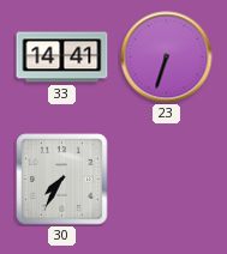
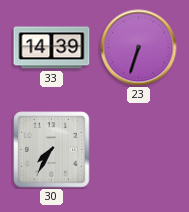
33: 14:41 -> 14:39 (52, 48)
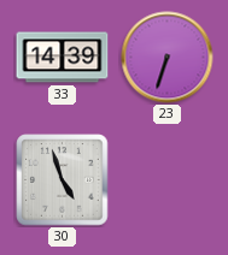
30: 7:35 -> 4:57 (63, 180)
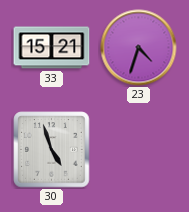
33: 14:39 -> 15:21 (52, 48)
23: 6:33 -> 4:33 (139, 48)
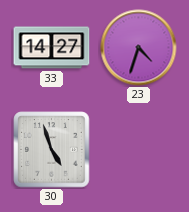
33: 15:21 -> 14:27 (52, 48)
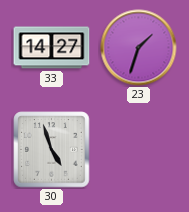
23: 4:33 -> 1:33 (139, 48)
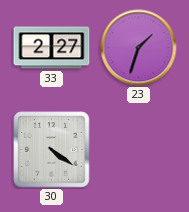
33: 14:27 -> 2:27 (52, 48)
30: 4:57 -> 4:21 (52, 150)
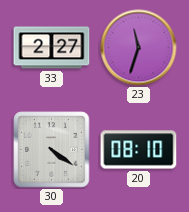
23: 1:33 -> 11:33 (139, 48)
20: none -> 08:10 (139, 150)
